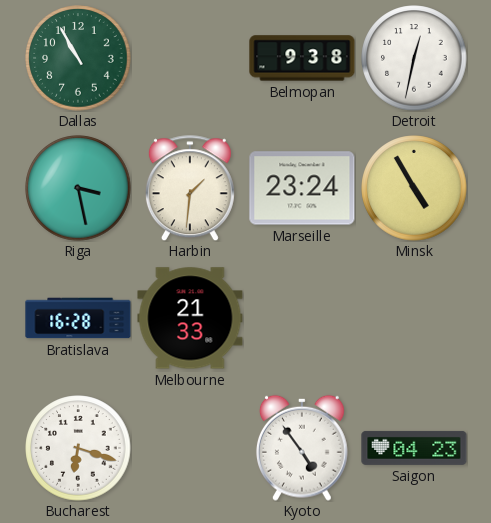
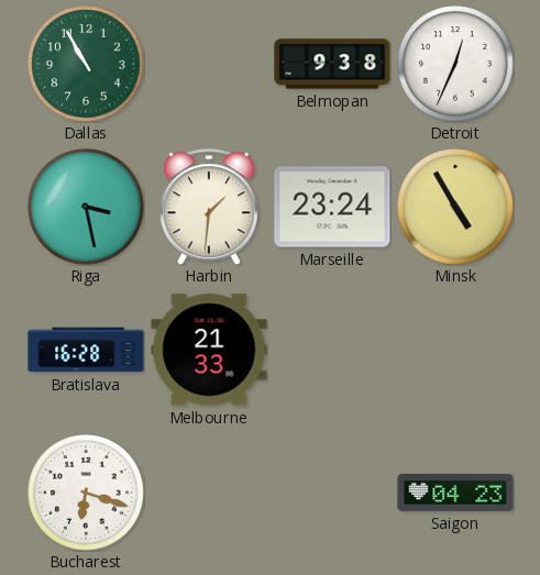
Detroit: 12:32 -> 12:34 (455, 64)
Kyoto: 4:54 -> none (302, 448)
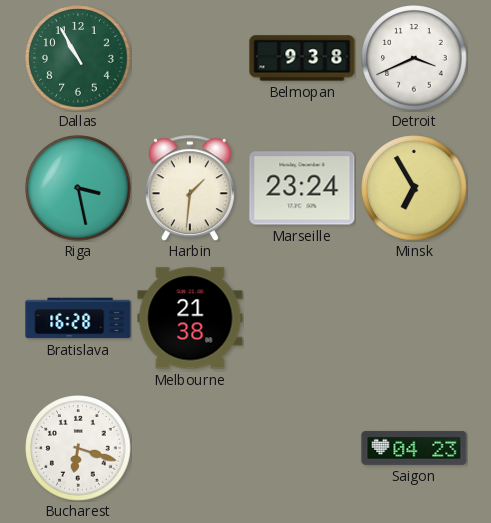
Detroit: 12:34 -> 3:41 (414, 58)
Minsk: 4:55 -> 6:55 (414, 188)
Melbourne: 21:33 -> 21:38 (190, 318)
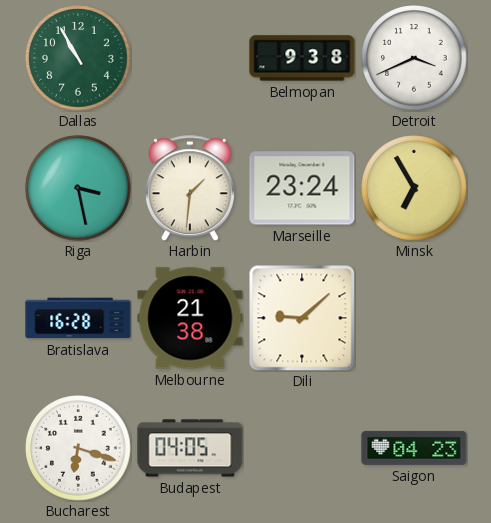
Dili: none -> 9:08 (302, 318)
Budapest: none -> 04:05 (190, 448)
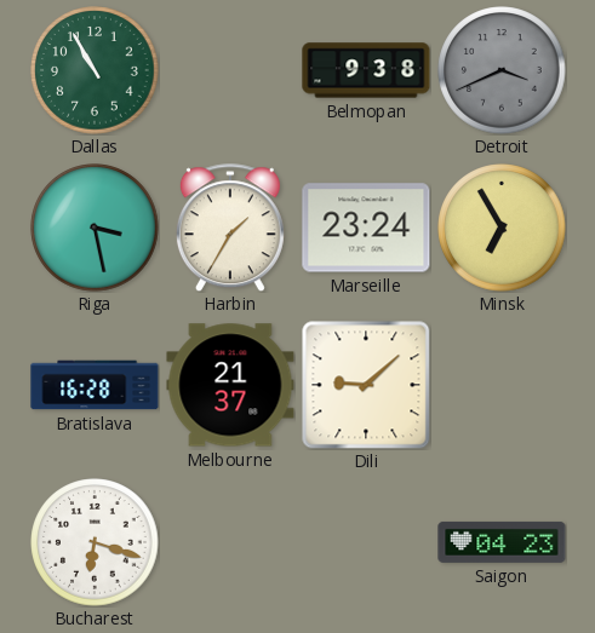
Detroit dial: white -> grey (502, 70)
Harbin: 1:31 -> 1:35 (230, 228)
Melbourne: 21:38 -> 21:37 (230, 385)
Budapest: 04:05 -> none (190, 448)
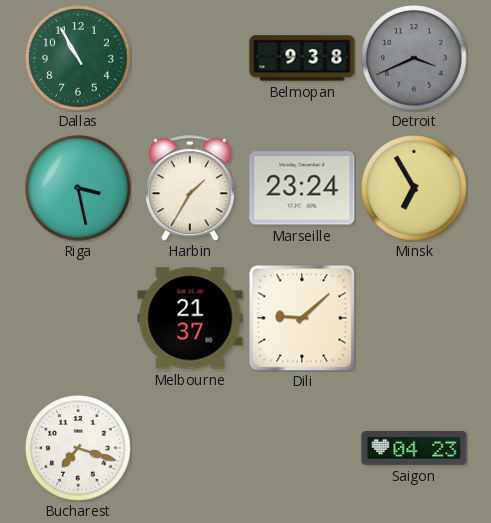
Bratislava: 16:28 -> none (95, 385)
Bucharest: 6:18 -> 7:18 (78, 448)
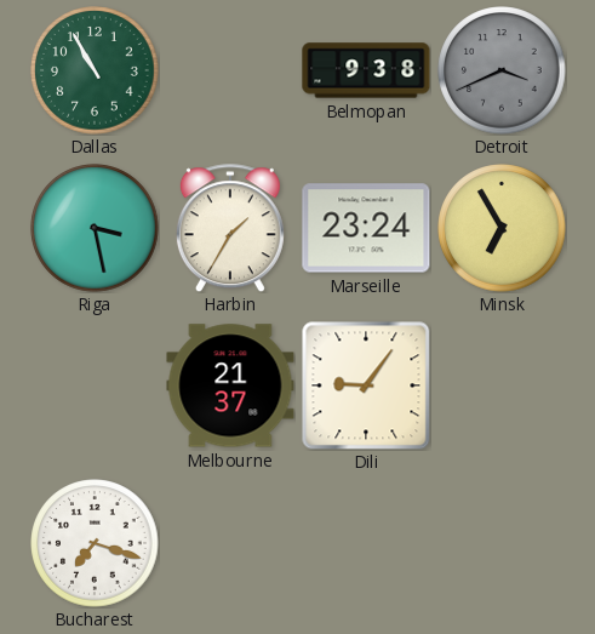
Dili: 9:08 -> 9:06 (366, 385)
Saigon: 04:23 -> none (414, 448)
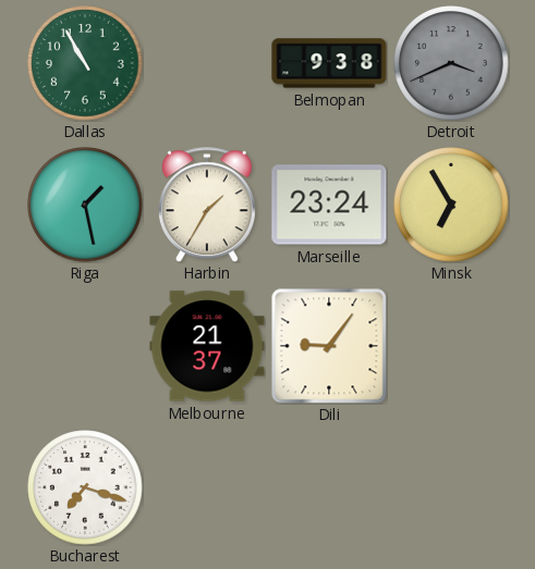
Riga: 3:28 -> 1:28 (85, 205)
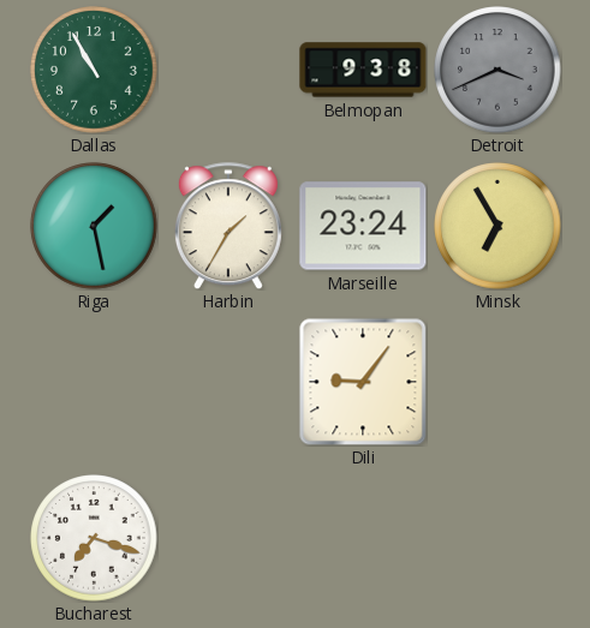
Melbourne: 21:37 -> none (207, 346)
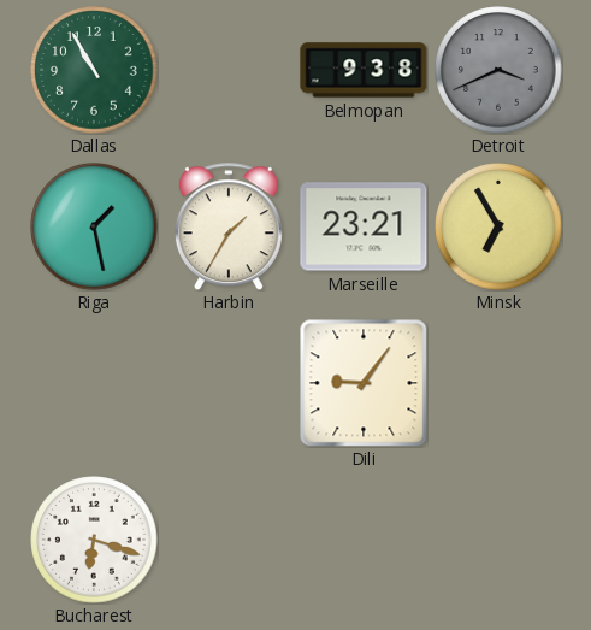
Marseille: 23:24 -> 23:21 (364, 226)
Bucharest: 7:18 -> 6:18 (94, 540)
